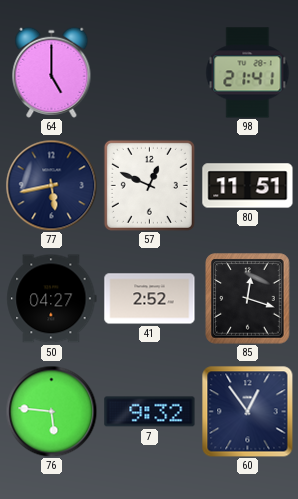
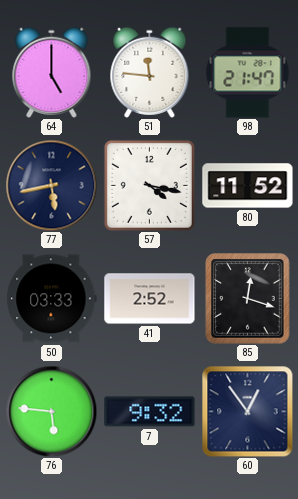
51: none -> 11:46 (150, 72)
98: 21:41 -> 21:47 (248, 73)
57: 12:49 -> 4:17 (149, 185)
80: 11:51 -> 11:52 (248, 186)
50: 04:27 -> 03:33 (52, 299)
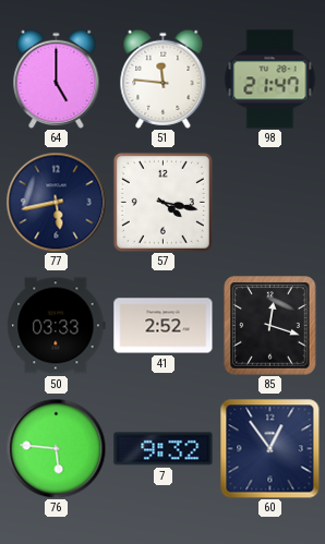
80: 11:52 -> none (248, 186)
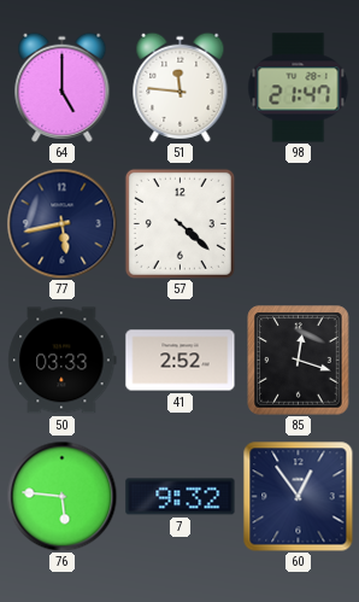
57: 4:17 -> 4:22 (179, 223)
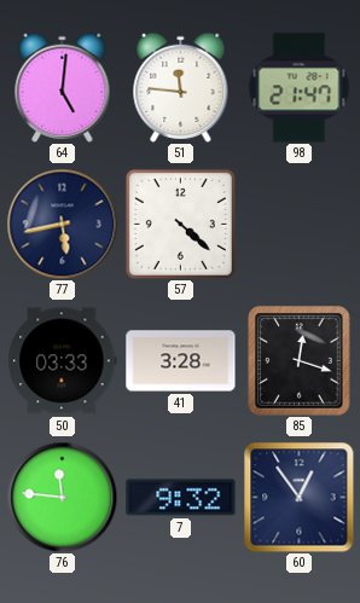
64: 5:00 -> 5:01 (63, 87)
41: 2:52 -> 3:28 (181, 361)
76: 5:46 -> 11:46 (62, 497)
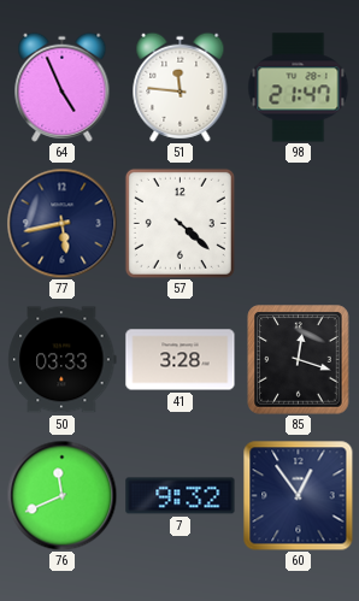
64: 5:01 -> 4:56 (63, 87)
76: 11:46 -> 11:41 (61, 495)
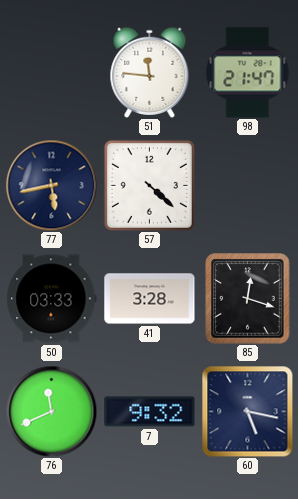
64: 4:56 -> none (63, 87)
60: 12:54 -> 5:17 (247, 411)
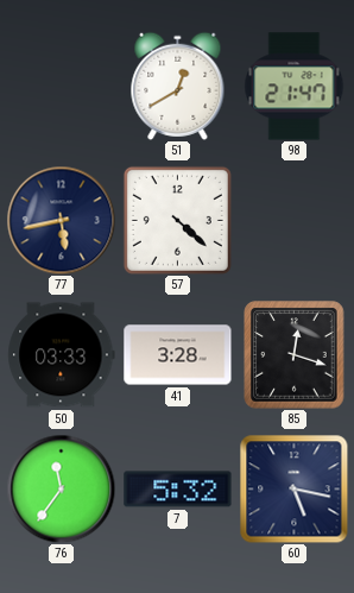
51: 11:46 -> 12:40 (178, 86)
76: 11:41 -> 11:36 (61, 488)
7: 9:32 -> 5:32 (178, 490)
